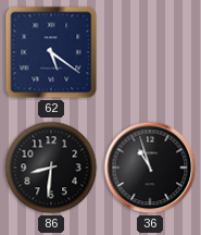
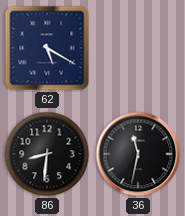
62: 5:21 -> 5:20 (47, 48)
36: 10:57 -> 11:32 (138, 154)
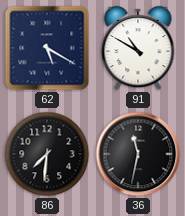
91: none -> 10:50 (138, 48)
86: 8:31 -> 7:31 (47, 154)
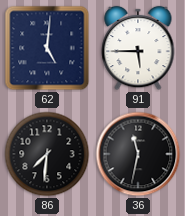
62: 5:20 -> 5:01 (47, 48)
91: 10:50 -> 5:45 (138, 48)
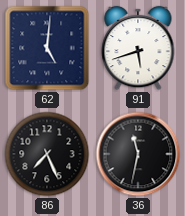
91: 5:45 -> 5:42 (138, 48)
86: 7:31 -> 7:26 (47, 154)
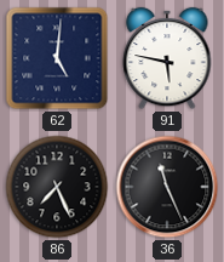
91: 5:42 -> 5:47 (167, 58)
36: 11:32 -> 11:26 (167, 187)
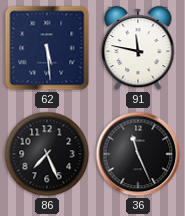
62: 5:01 -> 5:29 (47, 48)
91: 5:47 -> 11:47 (138, 48)
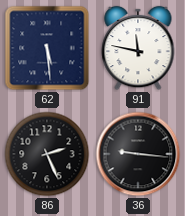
86: 7:26 -> 2:26 (47, 154)
36: 11:26 -> 9:16 (138, 154)
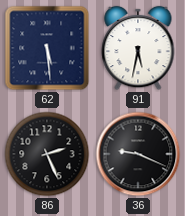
91: 11:47 -> 5:32 (138, 48)
36: 9:16 -> 9:19 (138, 154)
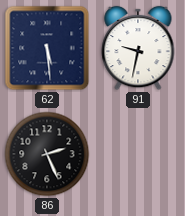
91: 5:32 -> 9:32 (138, 48)
36: 9:19 -> none (138, 154)
